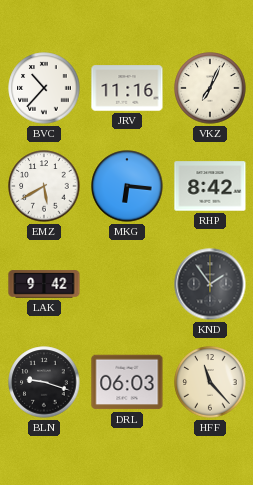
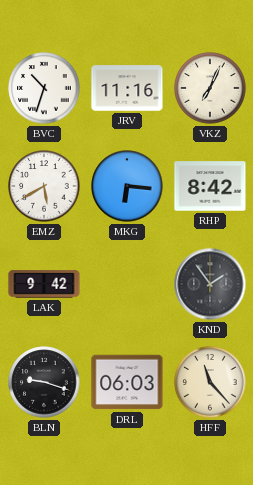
BVC: 10:37 -> 10:33 (44, 88)
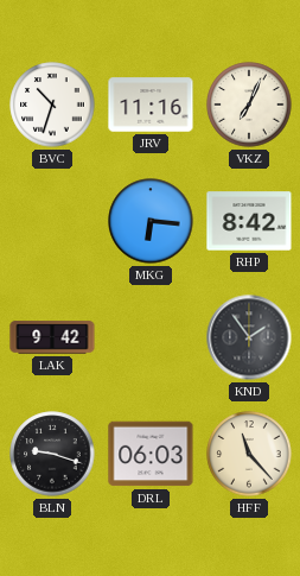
EMZ: 5:40 -> none (44, 186)
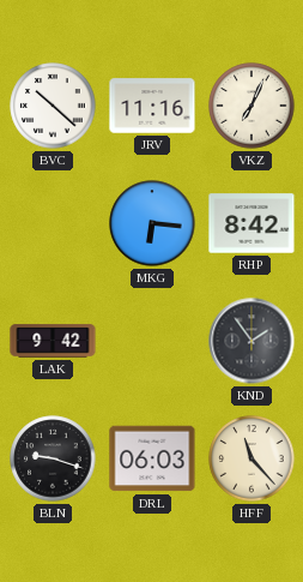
BVC: 10:33 -> 10:22 (53, 106)
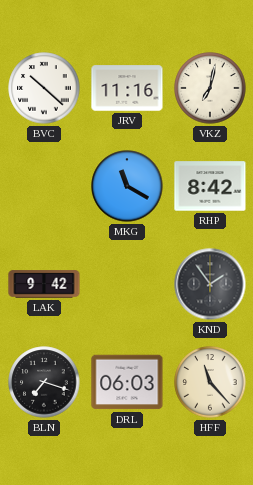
VKZ: 7:04 -> 7:02 (210, 88)
MKG: 6:16 -> 11:20 (127, 186)
BLN: 9:18 -> 7:18 (44, 382)
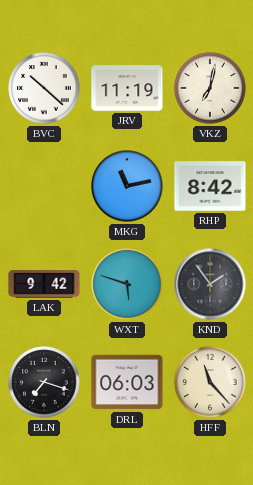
JRV: 11:16 -> 11:19 (127, 88)
MKG: 11:20 -> 11:13 (127, 186)
WXT: none -> 5:48 (127, 284)
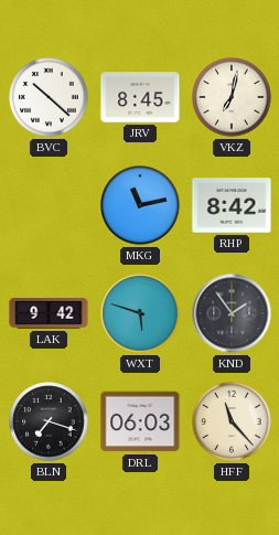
JRV: 11:19 -> 8:45 (140, 97)
